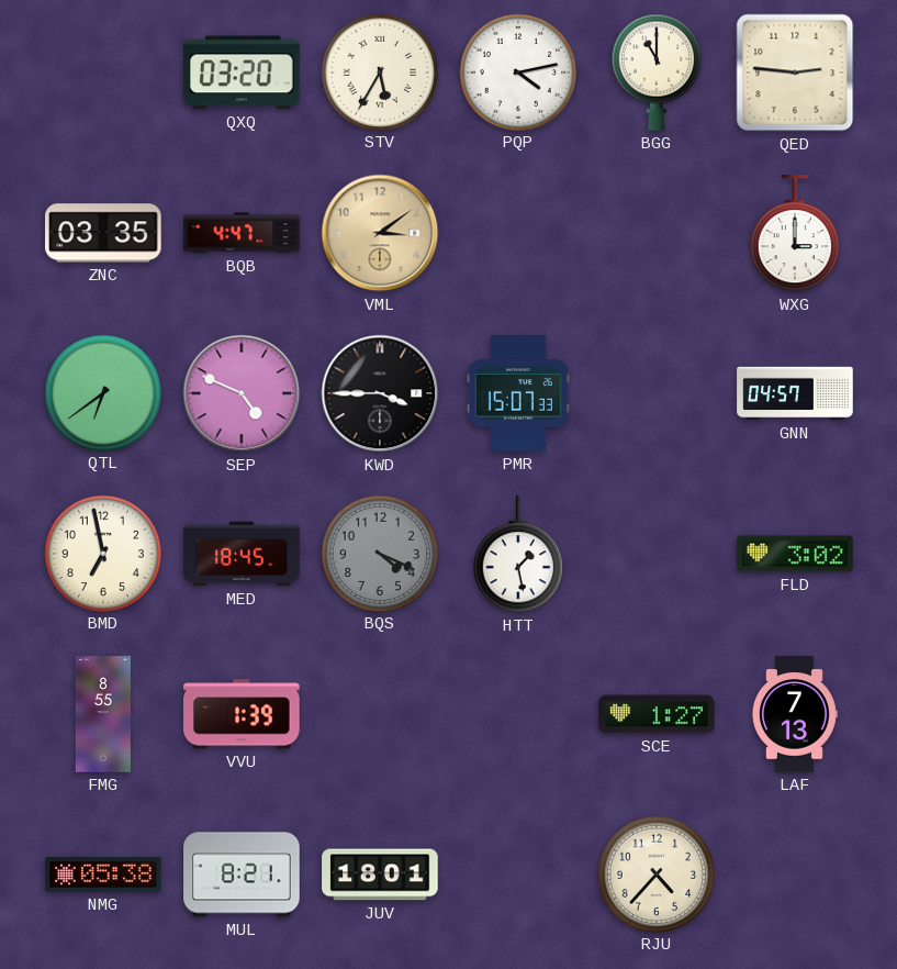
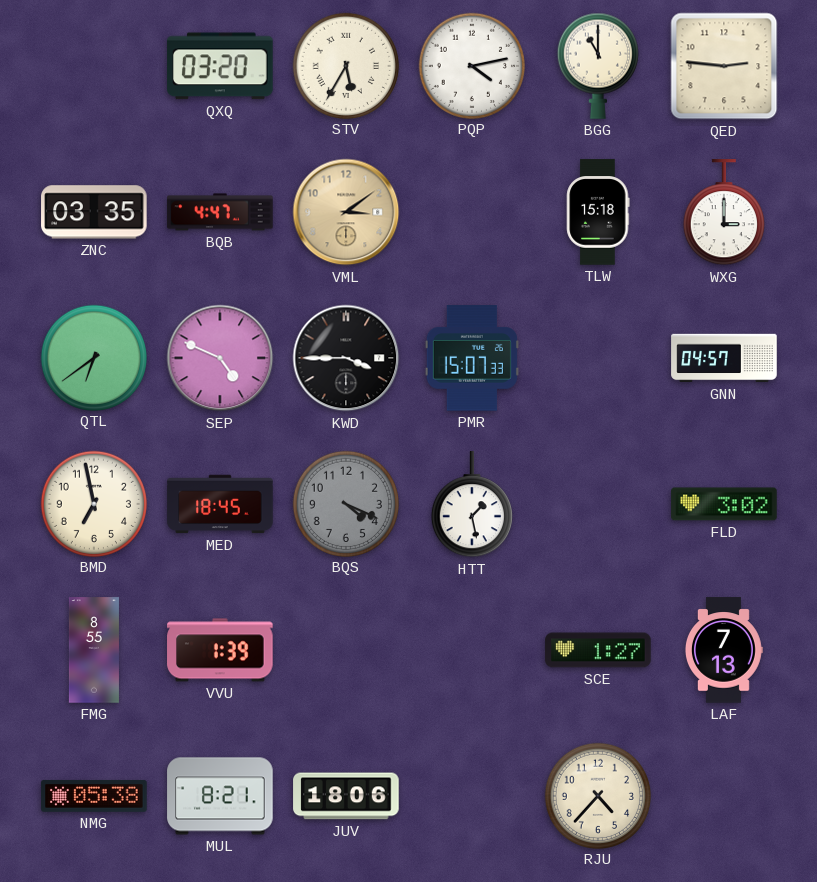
TLW: none -> 15:18 (598, 212)
JUV: 18:01 -> 18:06 (346, 796)
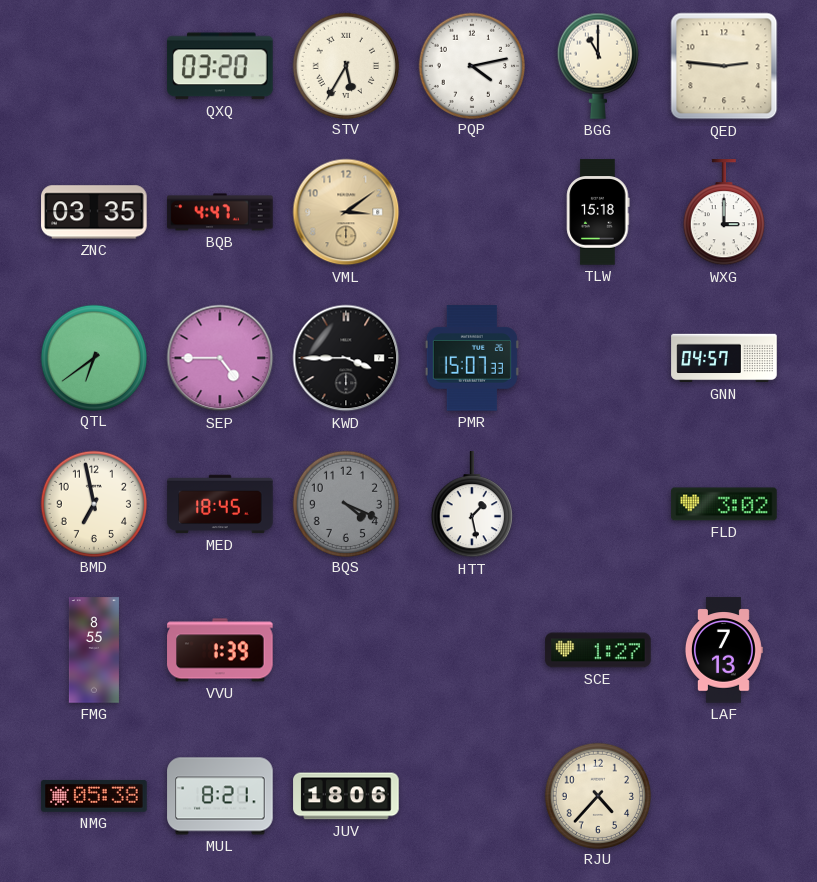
SEP: 4:49 -> 4:45 (220, 358)
